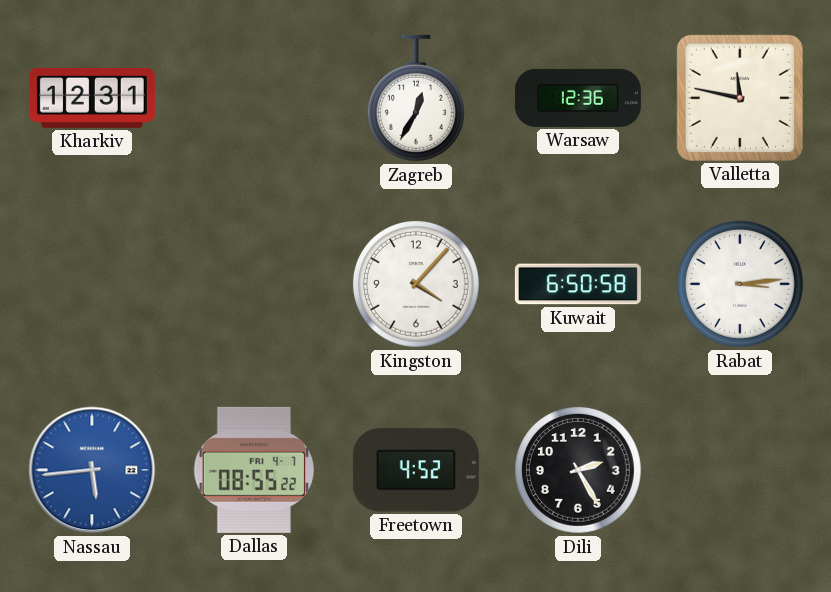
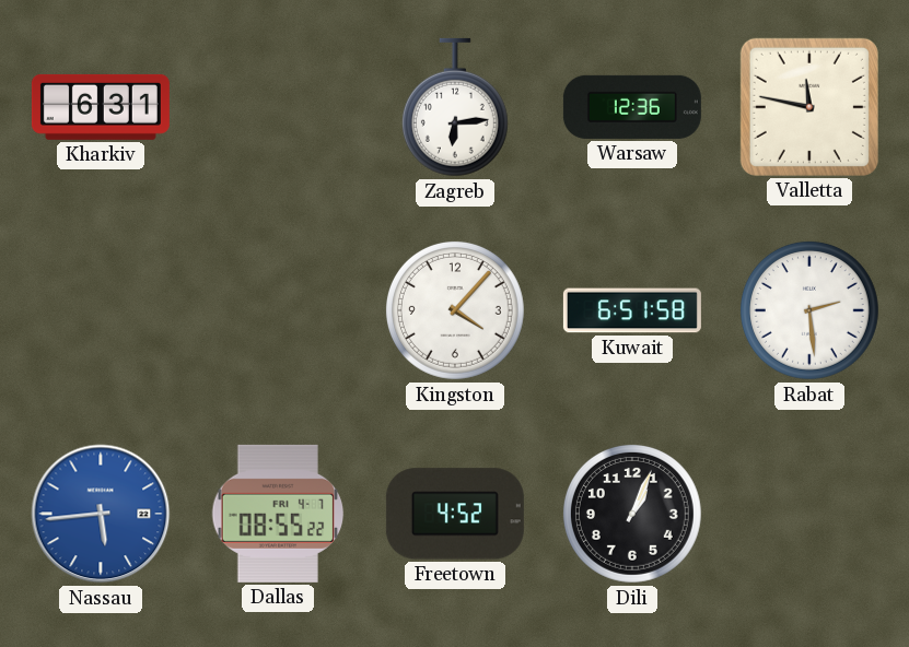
Kharkiv: 12:31 -> 6:31 (101, 107)
Zagreb: 12:35 -> 6:14 (455, 107)
Kuwait: 6:50 -> 6:51 (632, 310)
Rabat: 3:14 -> 2:29 (809, 310)
Dili: 2:25 -> 1:04 (632, 514)
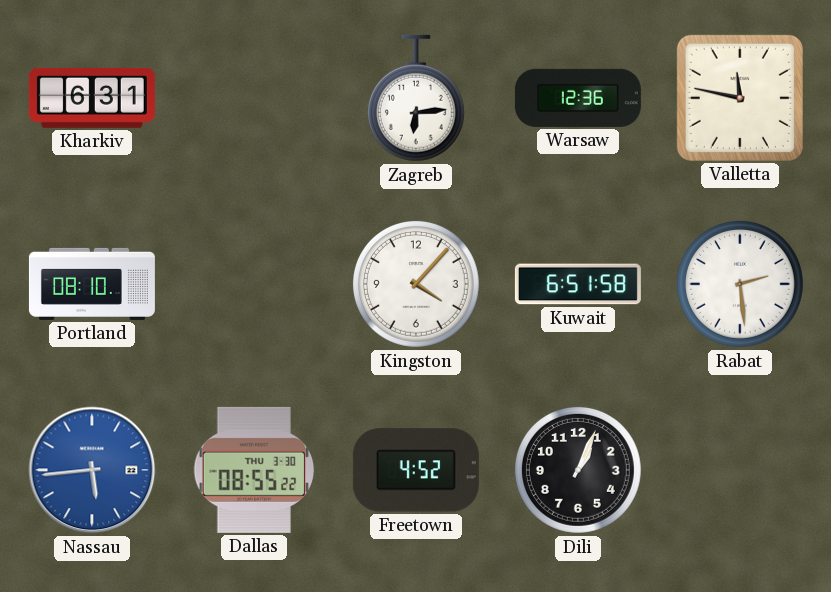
Portland: none -> 08:10 (92, 284)
Dallas date: FRI 4-7 -> THU 3-30 (254, 470)
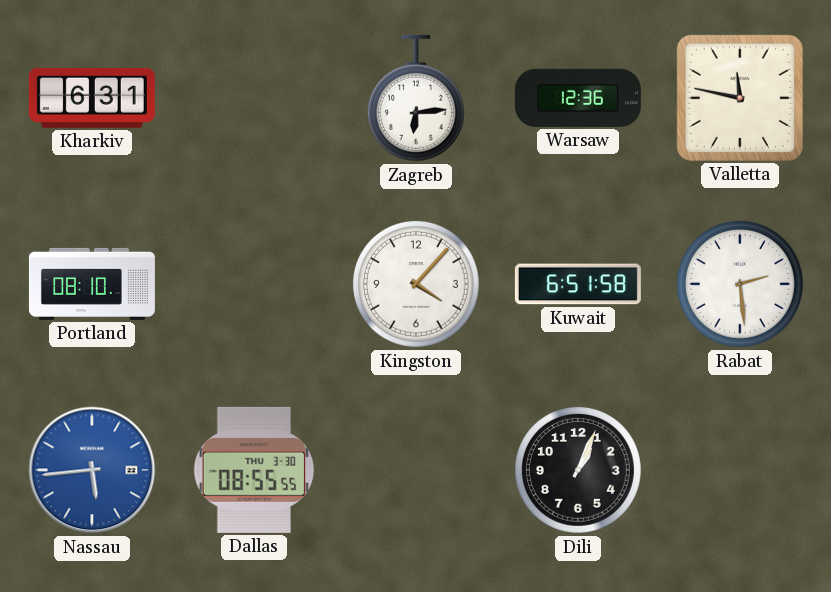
Dallas: 08:55:22 -> 08:55:55 (254, 470)
Freetown: 4:52 -> none (416, 470)
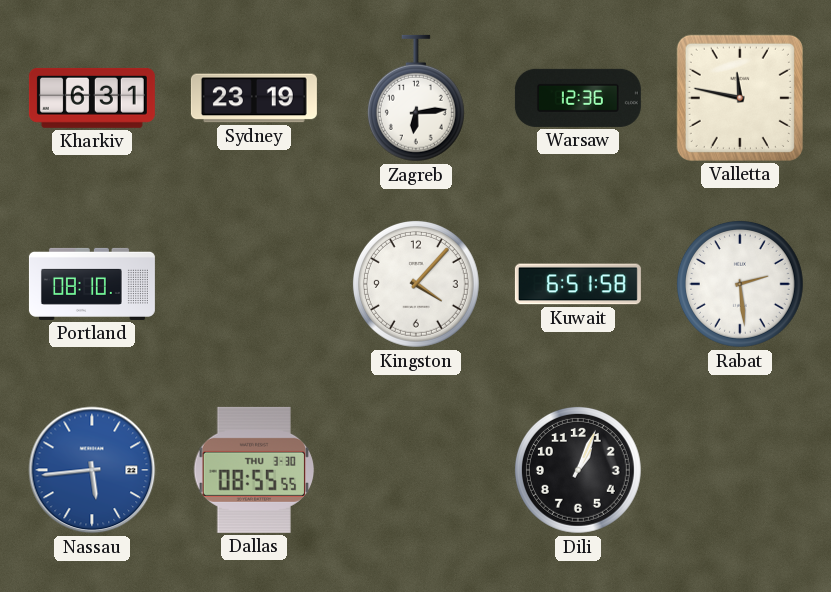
Sydney: none -> 23:19 (254, 98)
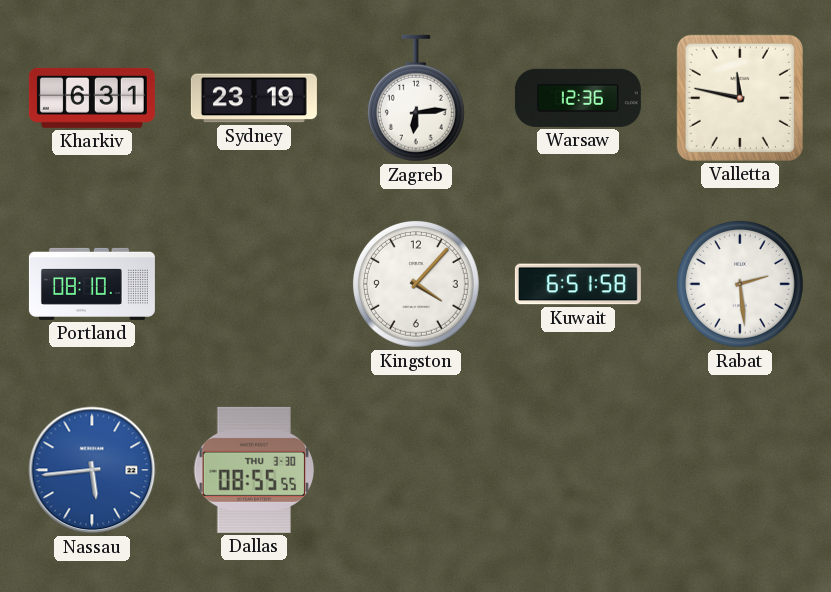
Dili: 1:04 -> none (578, 470)
